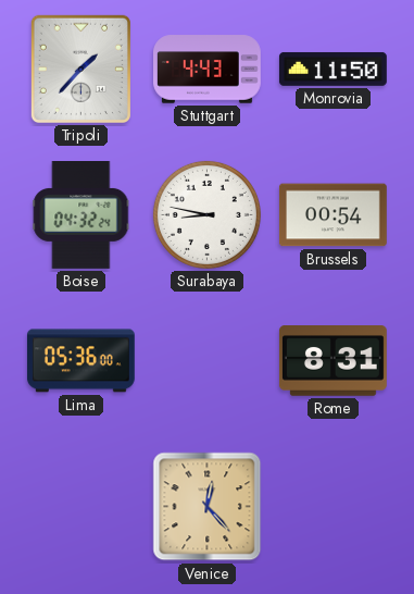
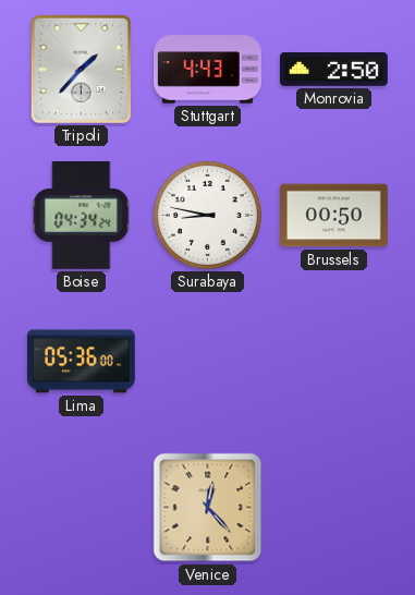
Monrovia: 11:50 -> 2:50 (333, 70)
Boise: 04:32 -> 04:34 (82, 216)
Brussels: 00:54 -> 00:50 (333, 216)
Rome: 8:31 -> none (333, 361)
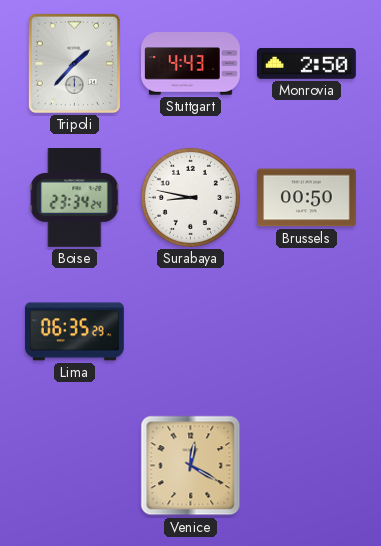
Boise: 04:34 -> 23:34 (75, 198)
Lima: 05:36 -> 06:35 (74, 332)
Venice: 12:23 -> 12:20 (191, 466)
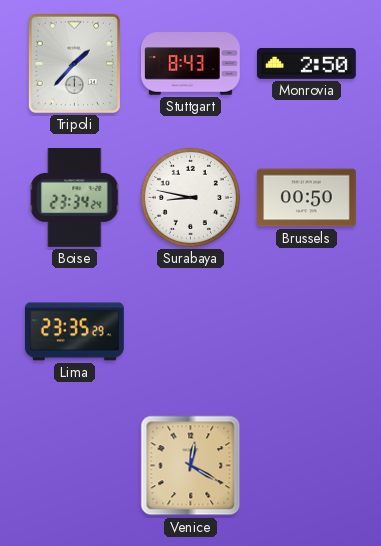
Stuttgart: 4:43 -> 8:43 (191, 64)
Lima: 06:35 -> 23:35 (74, 332)
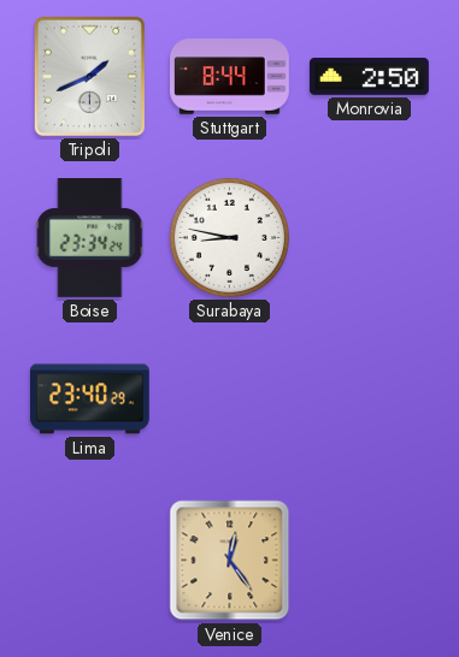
Tripoli: 1:37 -> 1:41 (89, 76)
Stuttgart: 8:43 -> 8:44 (230, 77)
Brussels: 00:50 -> none (306, 198)
Lima: 23:35 -> 23:40 (89, 399)
Venice: 12:20 -> 12:24 (230, 561)
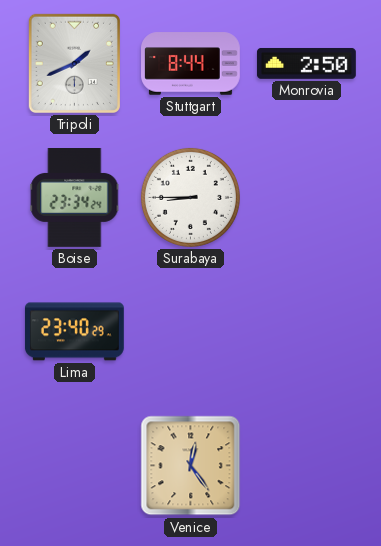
Surabaya: 8:47 -> 8:45 (190, 197)
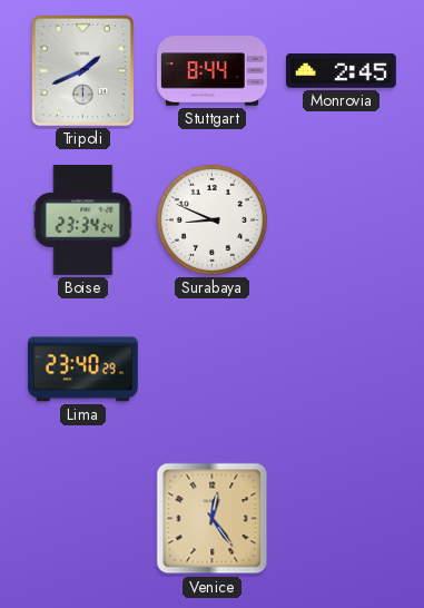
Monrovia: 2:50 -> 2:45 (341, 71)
Surabaya: 8:45 -> 8:49 (211, 219)
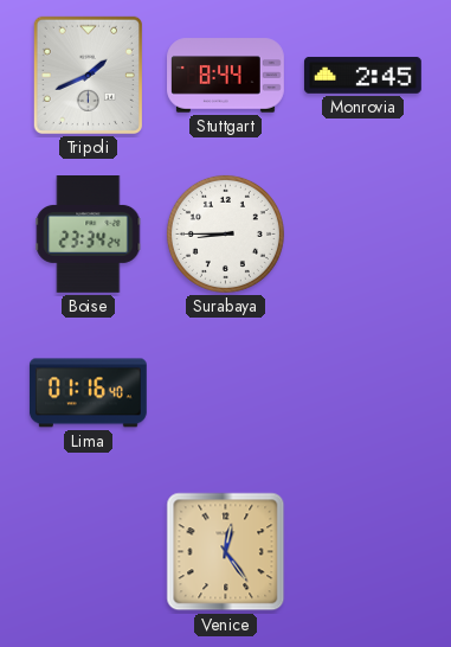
Surabaya: 8:49 -> 8:45 (225, 233)
Lima: 23:40 -> 01:16 (88, 393)
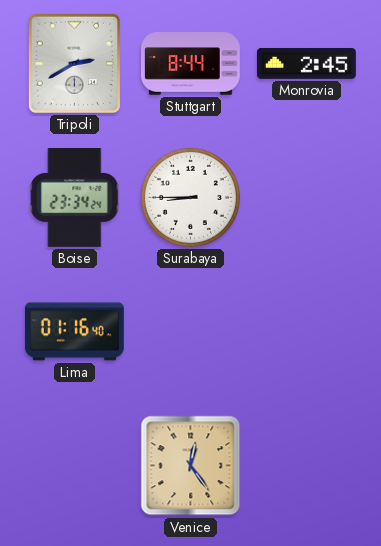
Tripoli: 1:41 -> 2:40 (74, 63)
